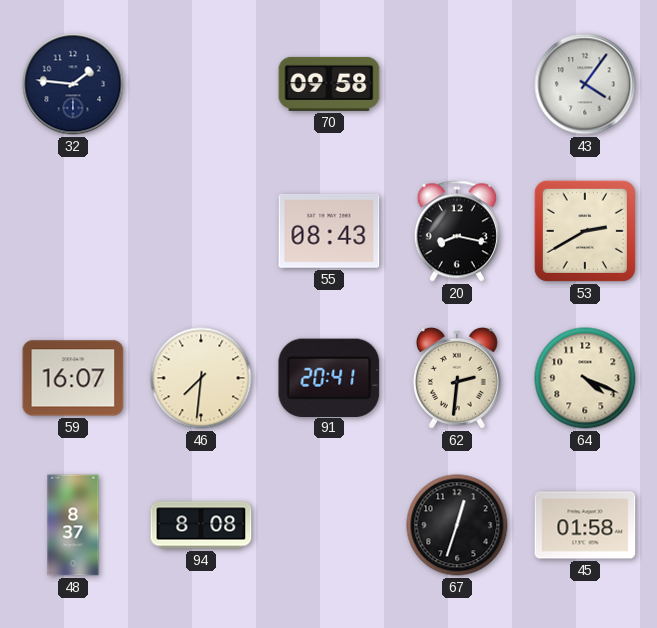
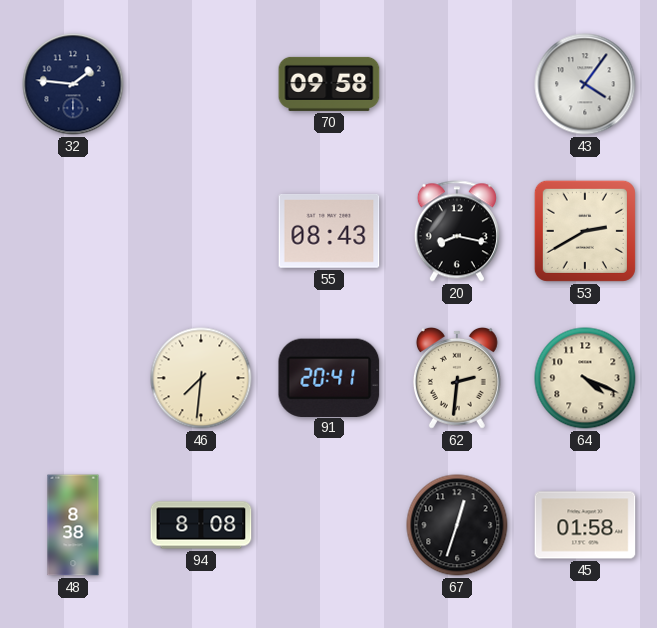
59: 16:07 -> none (73, 378)
48: 8:37 -> 8:38 (73, 525)
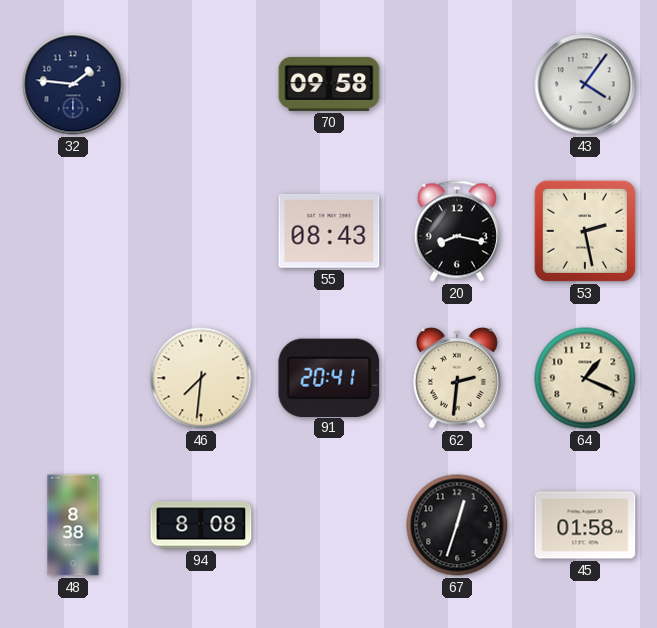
53: 2:40 -> 2:28 (585, 231)
64: 4:19 -> 1:19 (585, 378)
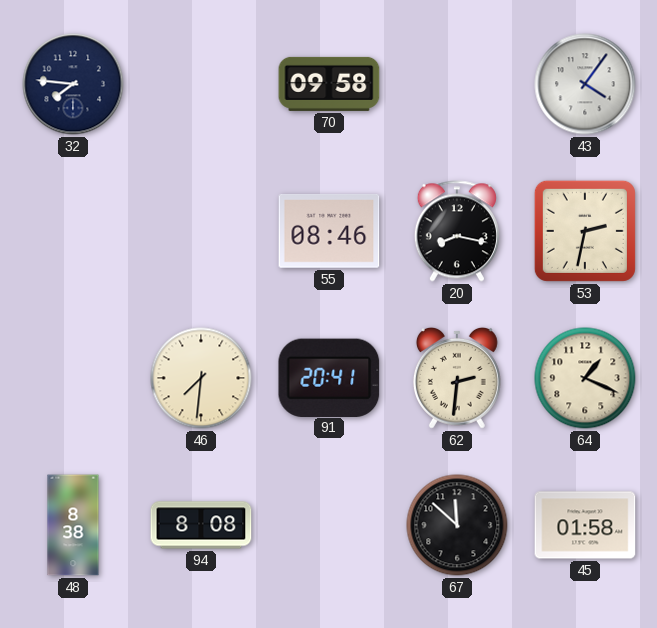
32: 1:46 -> 7:46 (73, 84)
55: 08:43 -> 08:46 (329, 232)
53: 2:28 -> 2:32 (585, 231)
67: 12:33 -> 11:52 (457, 525)
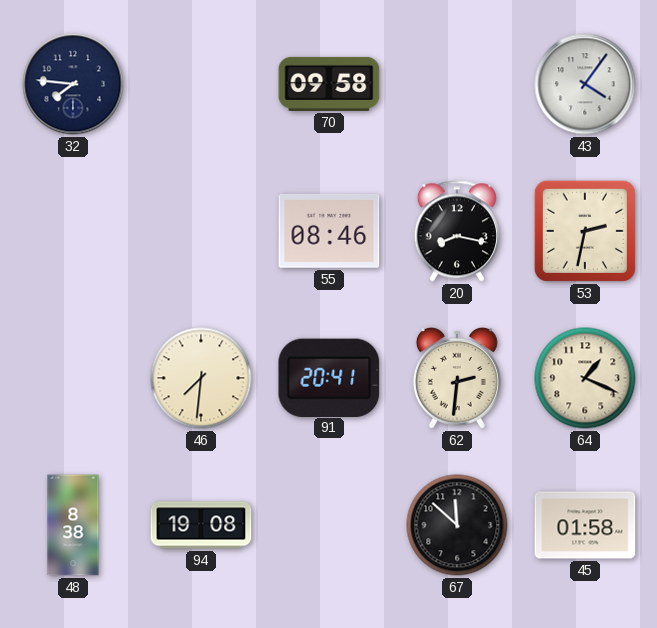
94: 8:08 -> 19:08 (201, 525)
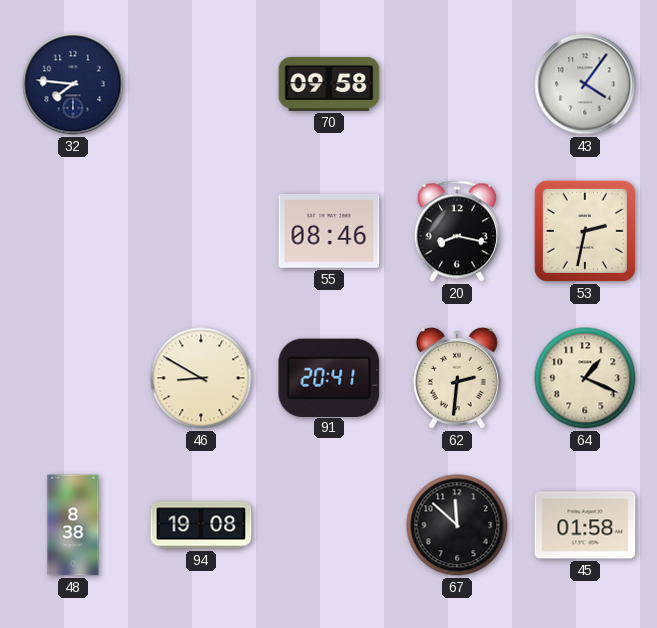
46: 7:31 -> 8:50 (201, 378)
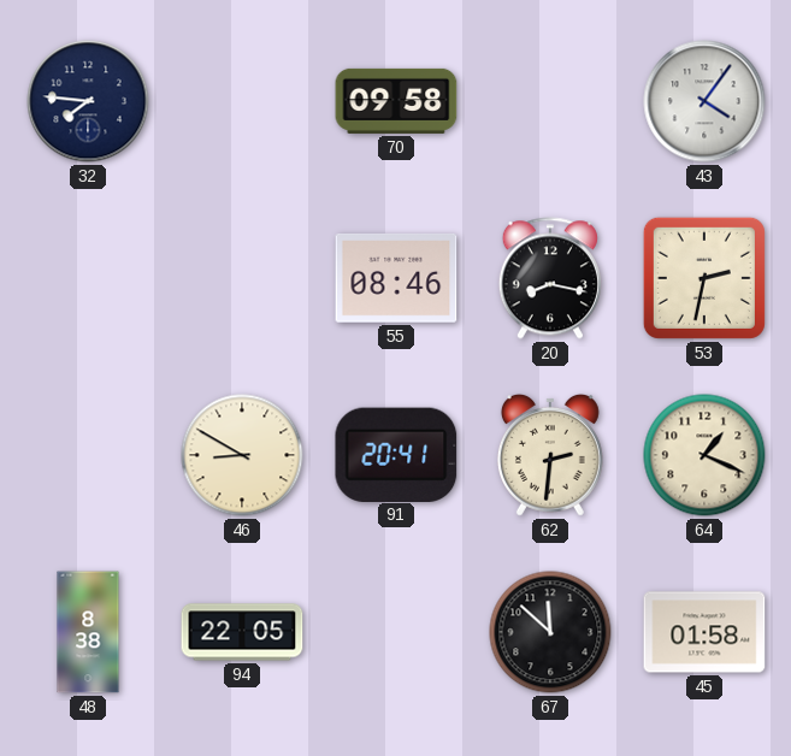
94: 19:08 -> 22:05 (242, 632)
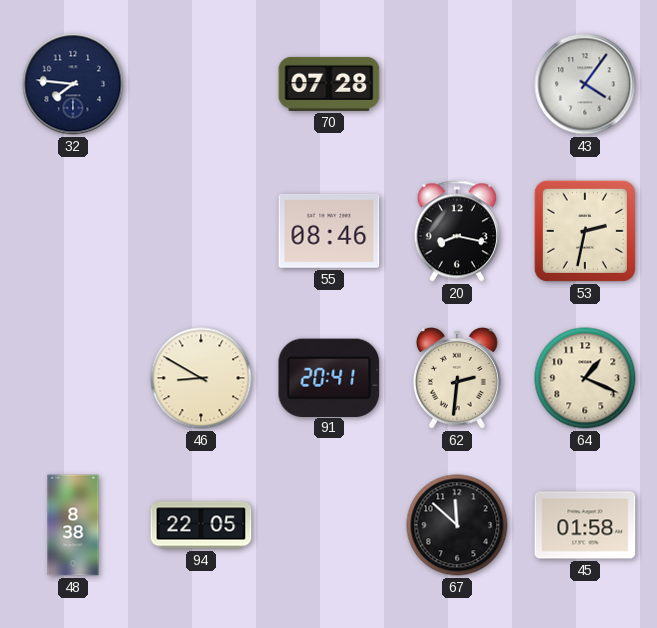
70: 09:58 -> 07:28 (329, 84)
